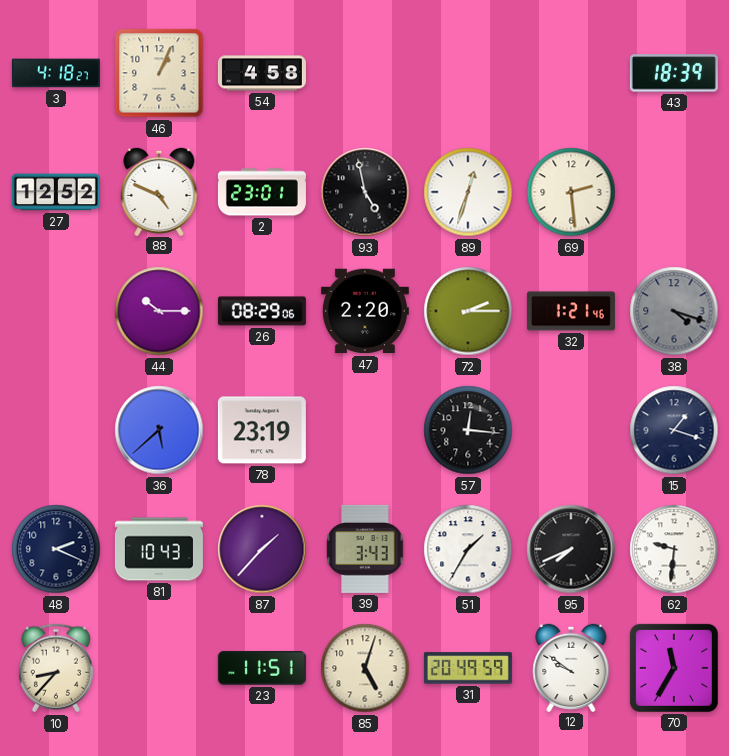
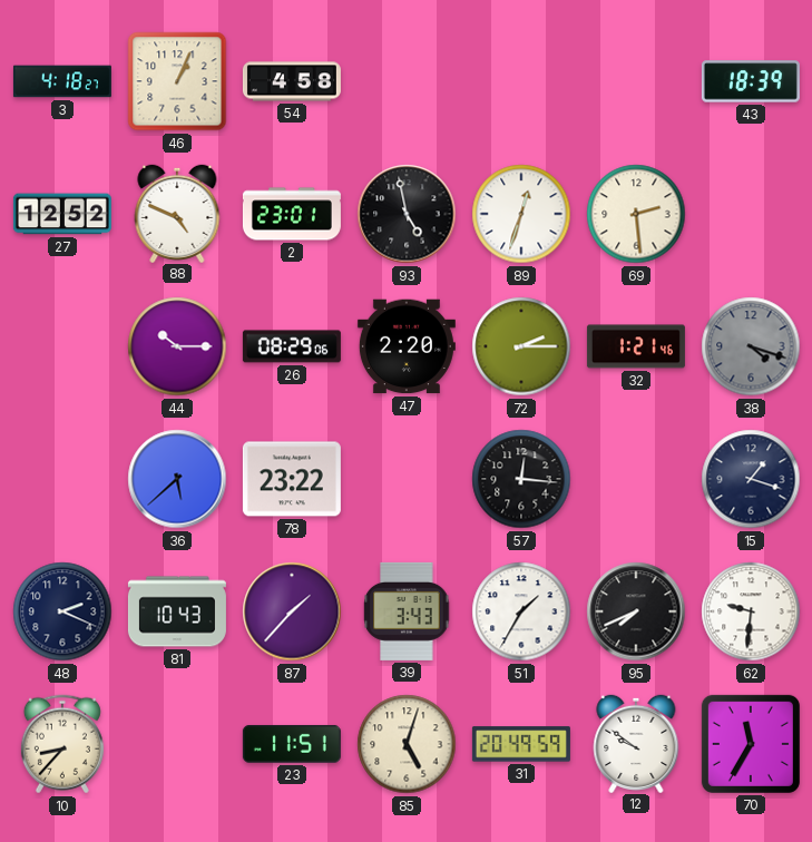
78: 23:19 -> 23:22 (292, 479)
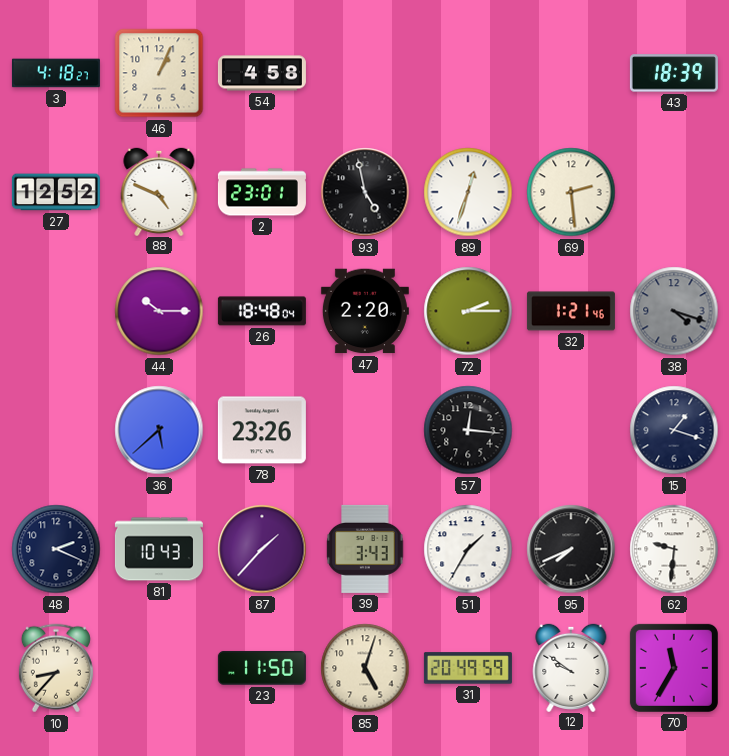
26: 08:29 -> 18:48 (262, 311)
78: 23:22 -> 23:26 (262, 430)
23: 11:51 -> 11:50 (262, 668)
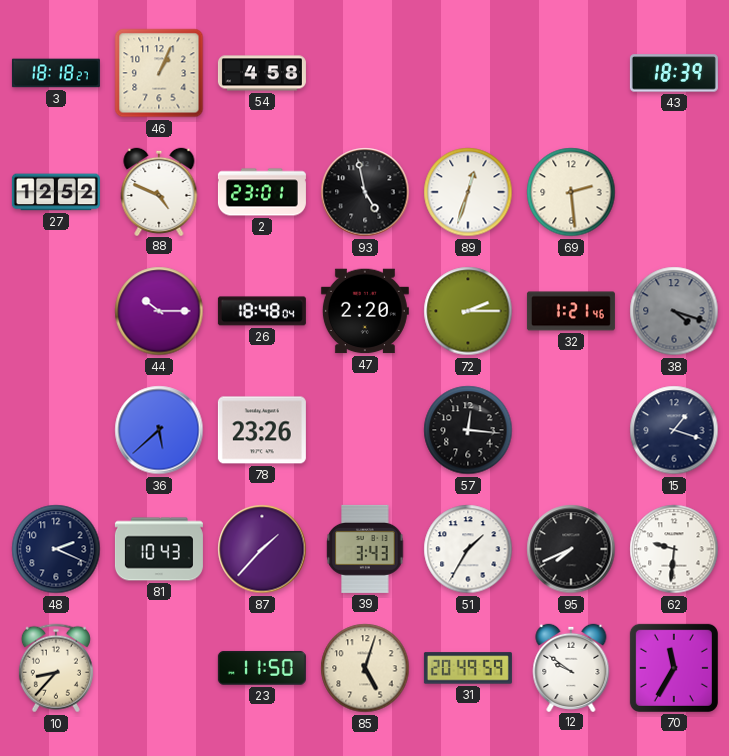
3: 4:18 -> 18:18 (56, 73)
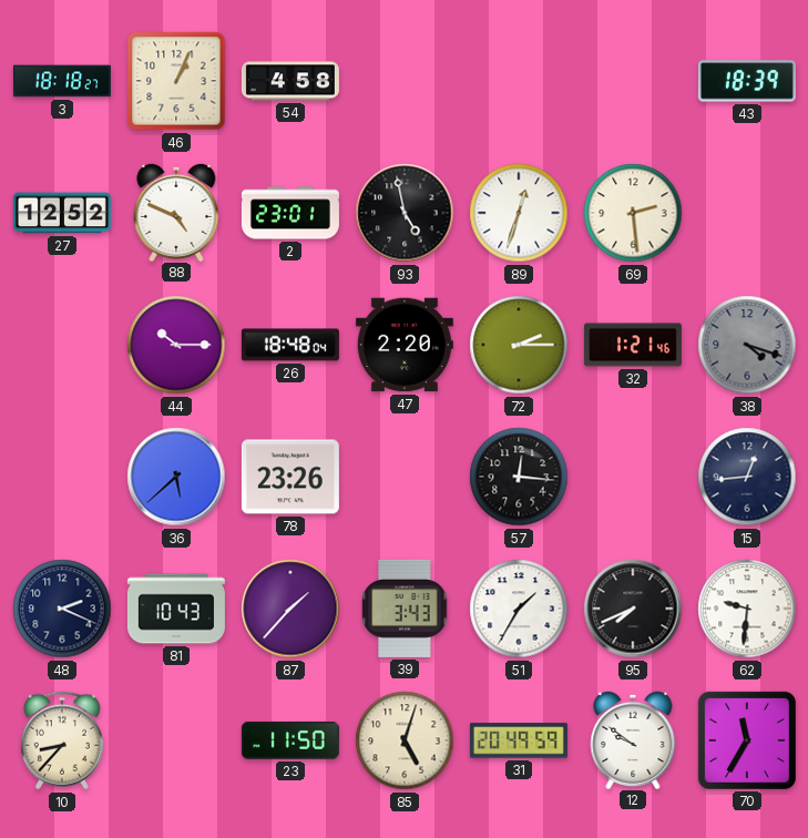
15: 1:18 -> 12:44 (747, 477)
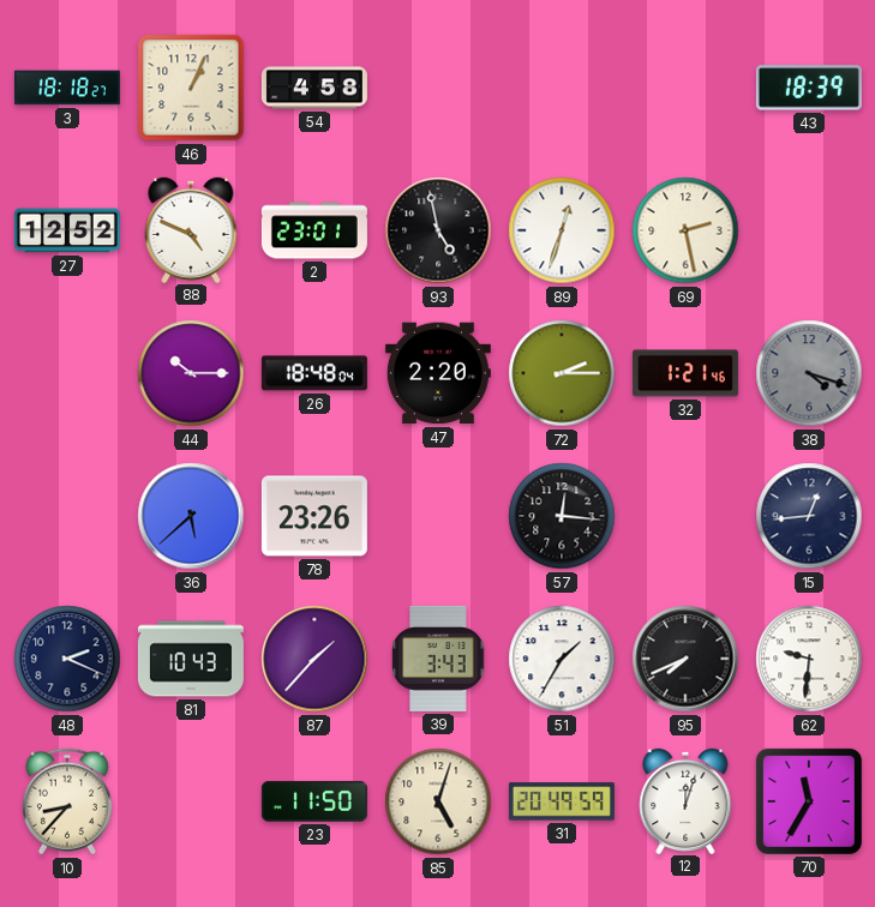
69: 2:29 -> 2:28 (685, 230)
12: 9:51 -> 12:03 (685, 800)
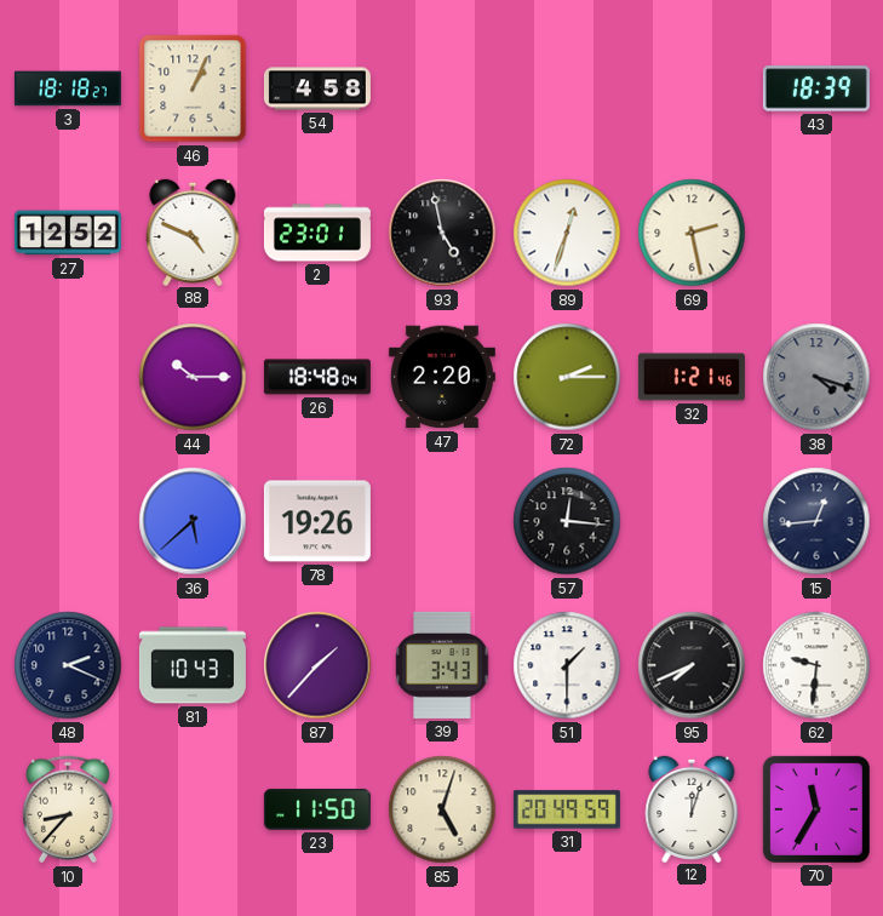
78: 23:26 -> 19:26 (317, 521)
51: 1:35 -> 1:30 (567, 665)
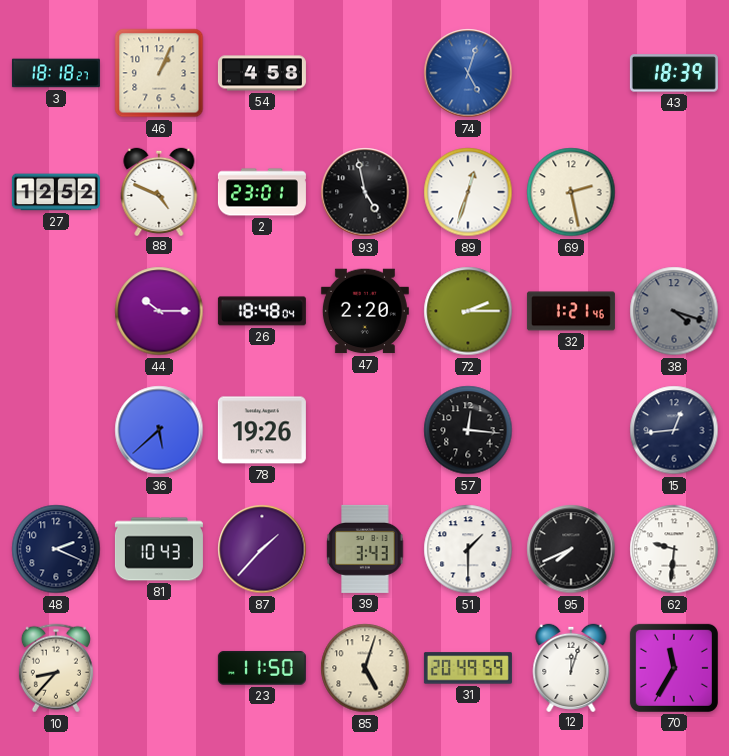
74: none -> 5:03 (468, 73)
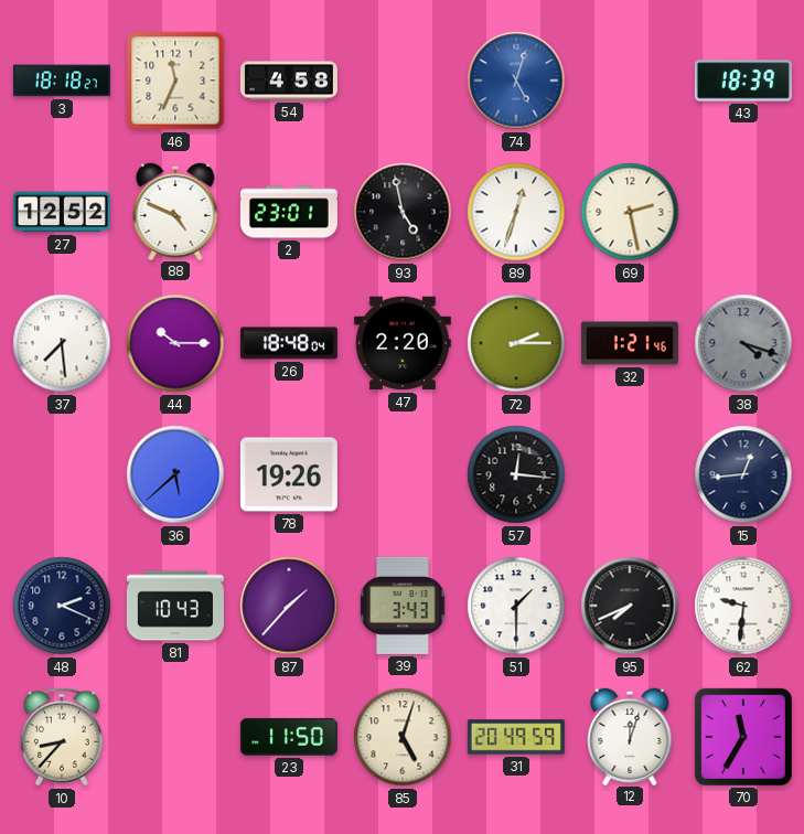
46: 1:04 -> 11:34 (175, 81)
37: none -> 7:29 (62, 343)
